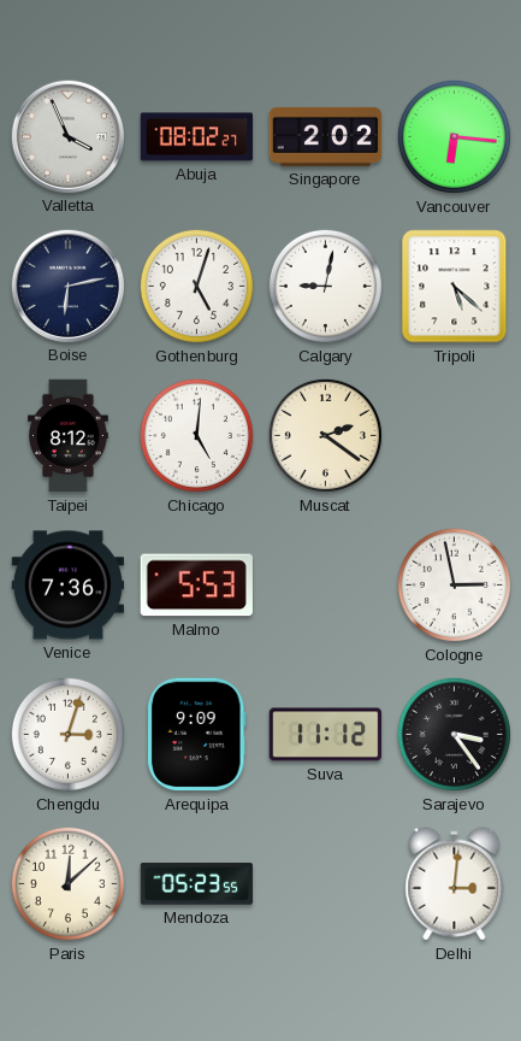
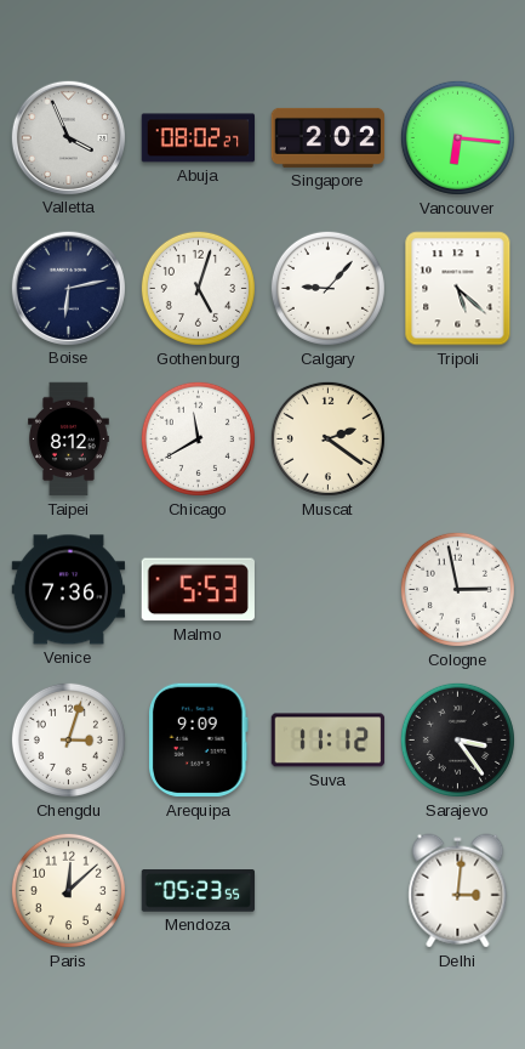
Calgary: 9:02 -> 9:07 (327, 288)
Chicago: 5:01 -> 11:40 (198, 438)
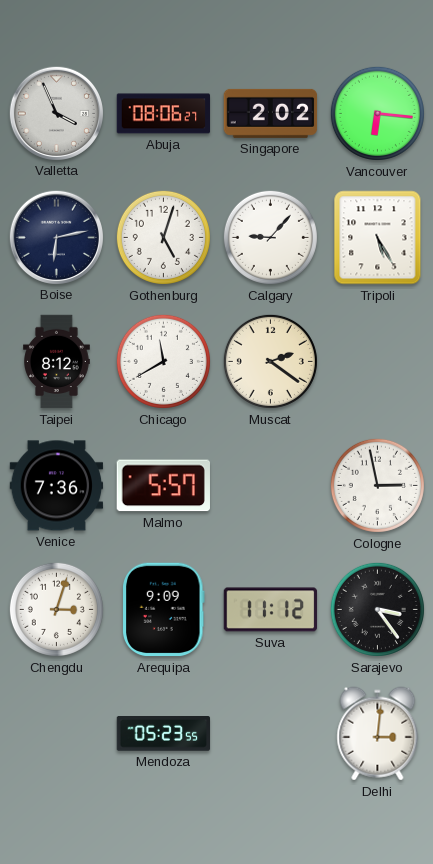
Abuja: 08:02 -> 08:06 (164, 114)
Tripoli: 5:22 -> 5:25 (378, 238)
Malmo: 5:53 -> 5:57 (163, 486)
Paris: 12:08 -> none (68, 890)
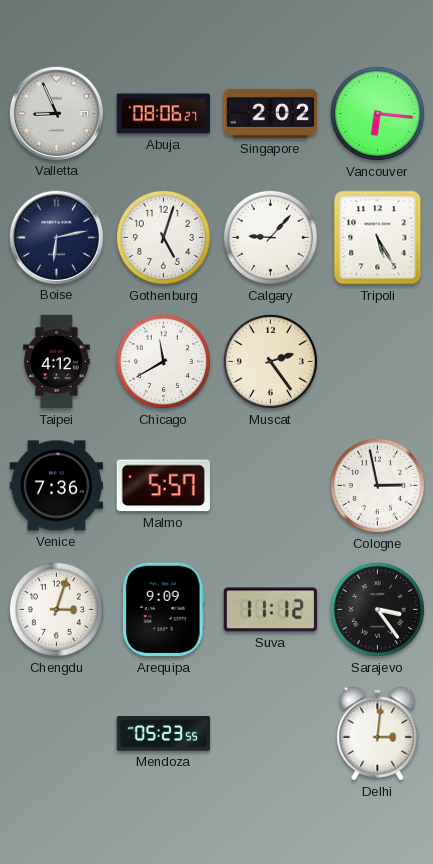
Valletta: 3:56 -> 8:56 (56, 113)
Taipei: 8:12 -> 4:12 (57, 362)
Muscat: 2:21 -> 2:24 (270, 361)
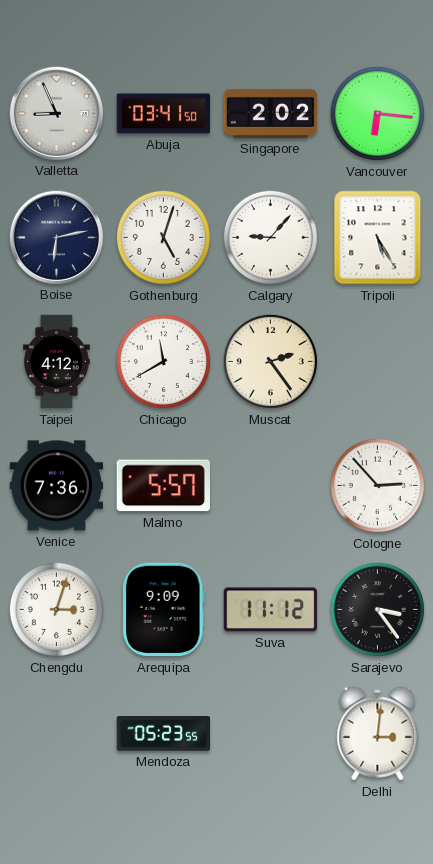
Abuja: 08:06 -> 03:41 (164, 114)
Cologne: 2:58 -> 2:53 (377, 485)
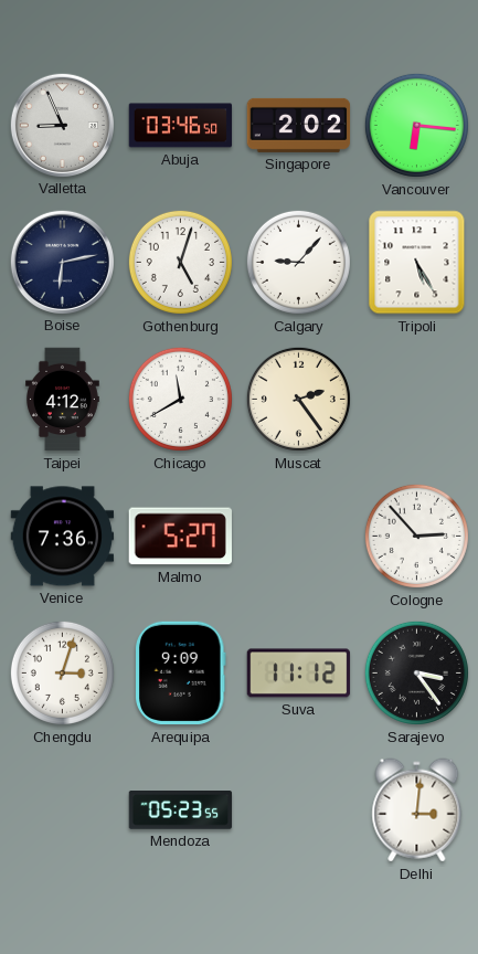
Abuja: 03:41 -> 03:46 (181, 126)
Malmo: 5:57 -> 5:27 (180, 537)
